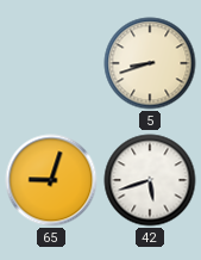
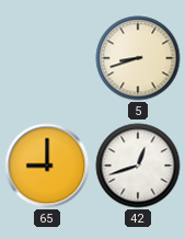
65: 9:03 -> 9:00 (47, 166)
42: 5:42 -> 12:42 (138, 166)
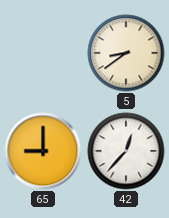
5: 8:42 -> 8:39 (126, 53)
42: 12:42 -> 12:37 (126, 151)
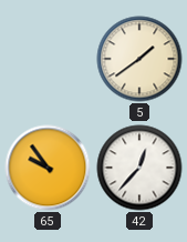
5: 8:39 -> 1:39 (139, 59)
65: 9:00 -> 9:54 (48, 168)
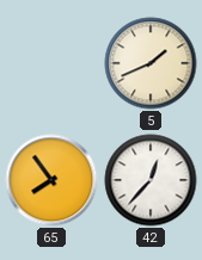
5: 1:39 -> 1:41 (151, 63)
65: 9:54 -> 7:54 (51, 180)
